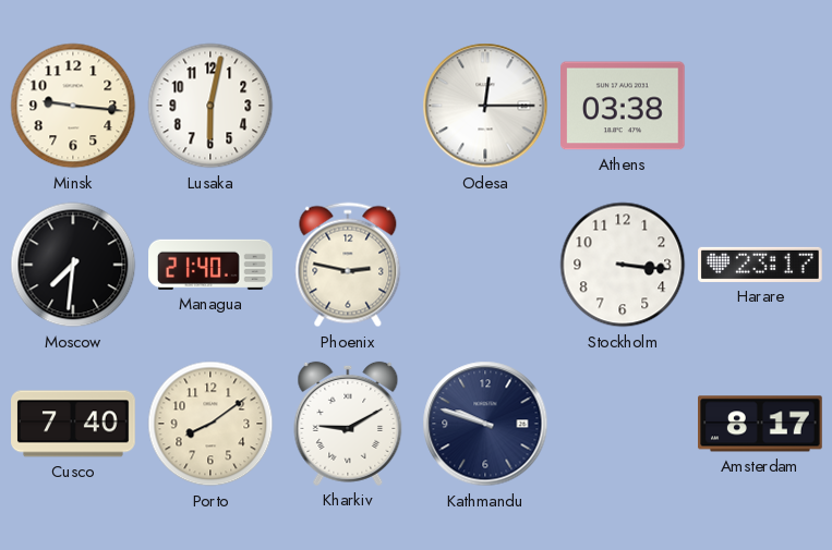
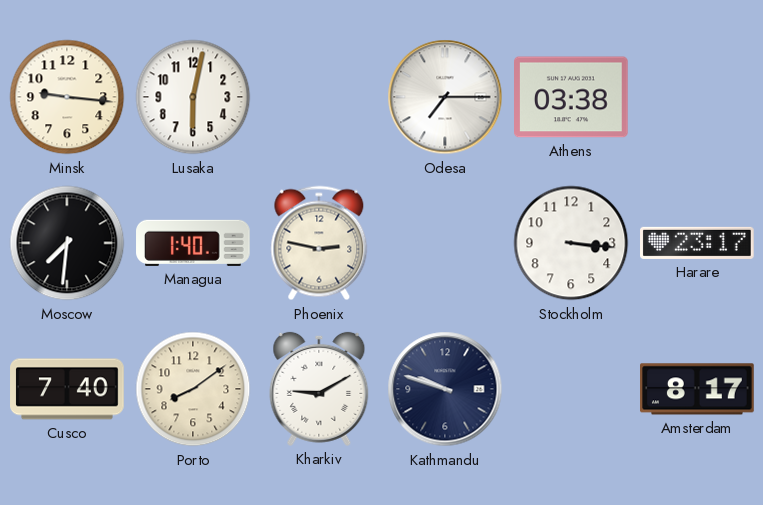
Odesa: 12:15 -> 7:15 (445, 97)
Managua: 21:40 -> 1:40 (193, 243)
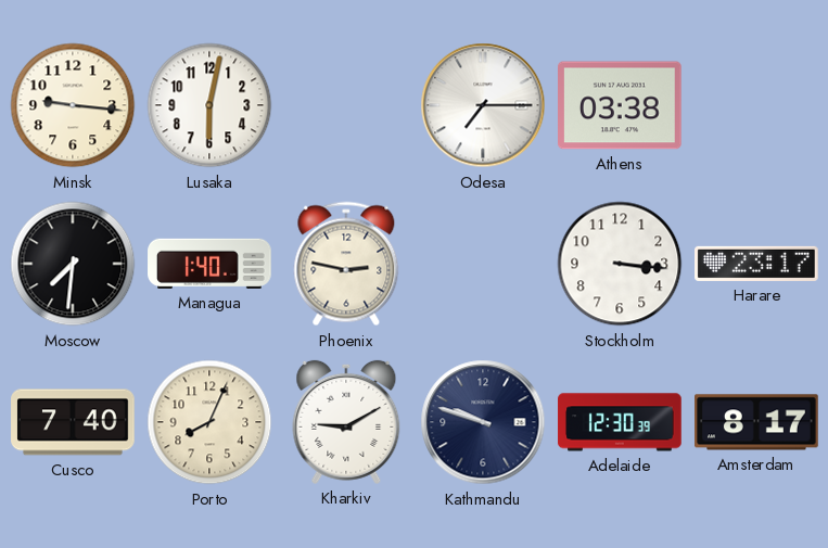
Porto: 8:09 -> 8:04 (209, 422)
Adelaide: none -> 12:30 (620, 422)
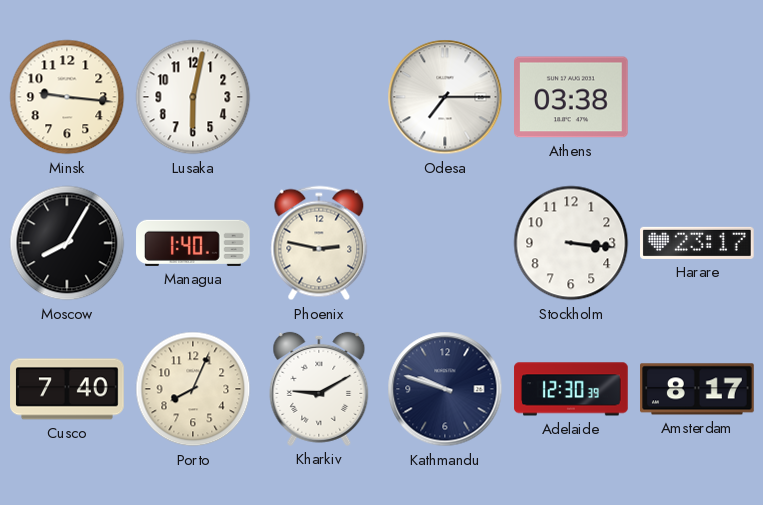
Moscow: 7:31 -> 8:05 (67, 243)
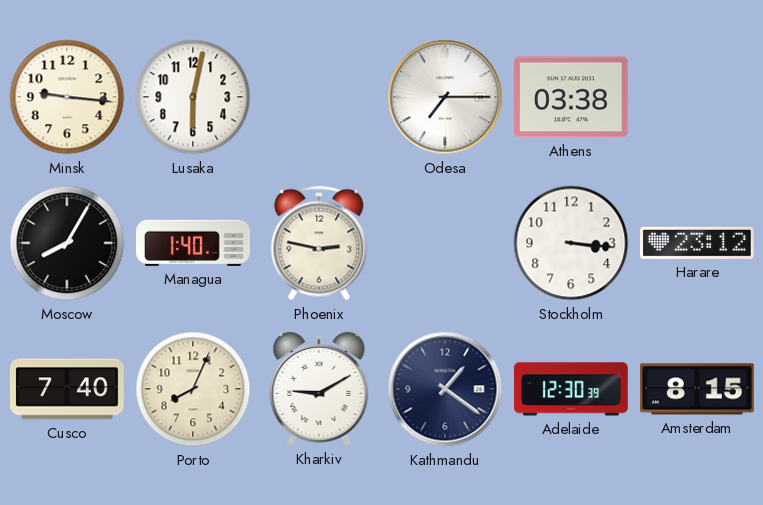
Harare: 23:17 -> 23:12 (697, 243)
Kathmandu: 9:48 -> 1:21 (445, 389)
Amsterdam: 8:17 -> 8:15 (697, 389)
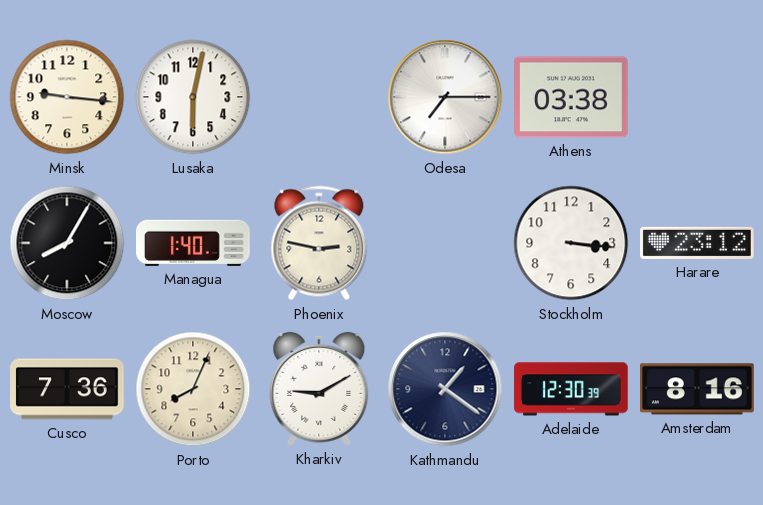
Cusco: 7:40 -> 7:36 (67, 389)
Amsterdam: 8:15 -> 8:16 (697, 389)
